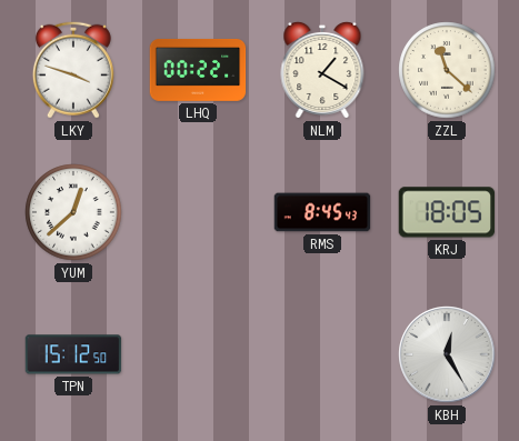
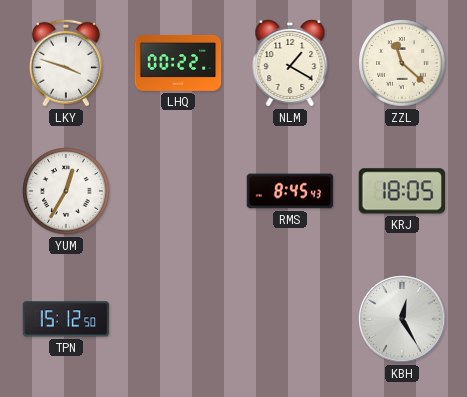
YUM: 12:38 -> 12:35 (66, 191)
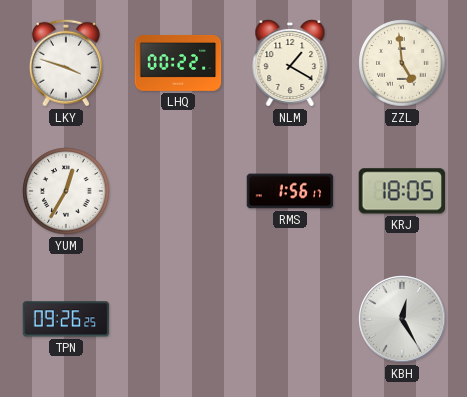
ZZL: 11:22 -> 4:59 (402, 63)
RMS: 8:45 -> 1:56 (290, 191)
TPN: 15:12 -> 09:26 (66, 319)
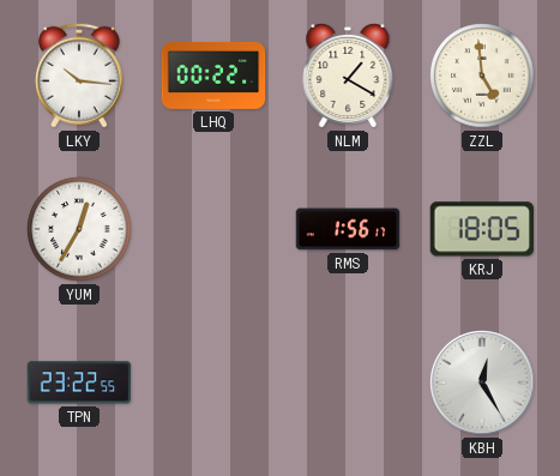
LKY: 3:48 -> 10:16 (79, 76)
TPN: 09:26 -> 23:22 (79, 382)
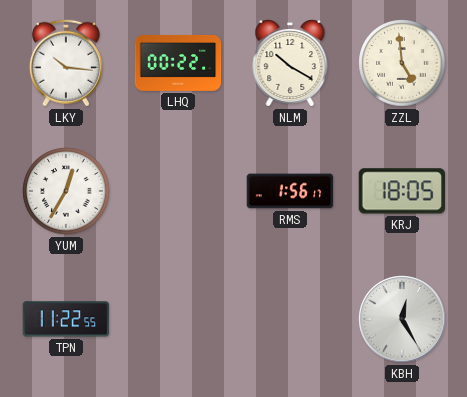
NLM: 1:20 -> 10:20 (290, 63)
TPN: 23:22 -> 11:22 (66, 319)
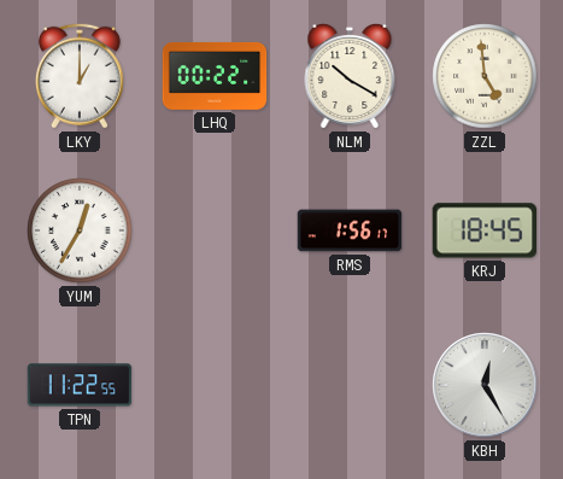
LKY: 10:16 -> 1:00 (80, 76)
KRJ: 18:05 -> 18:45 (485, 230)
